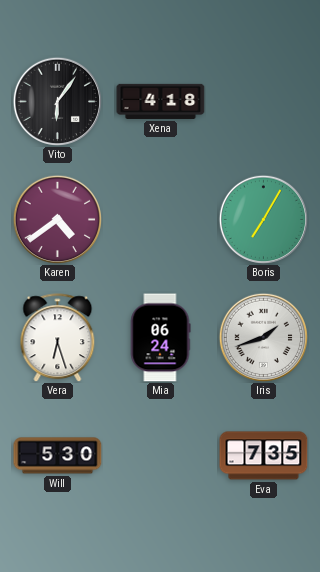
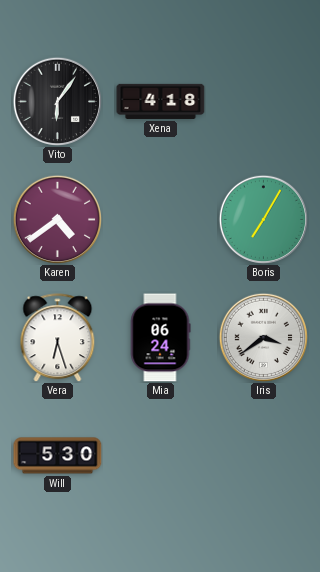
Iris: 1:42 -> 3:39 (263, 337)
Eva: 7:35 -> none (264, 456)
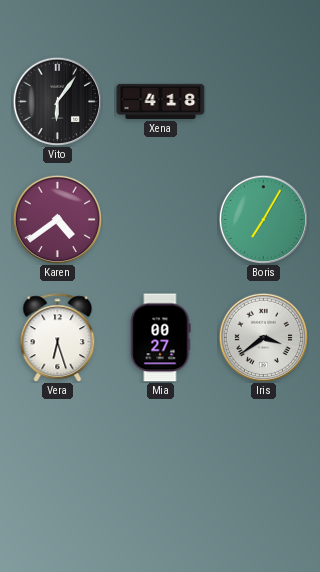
Mia: 06:24 -> 00:27 (160, 338)
Will: 5:30 -> none (58, 456)
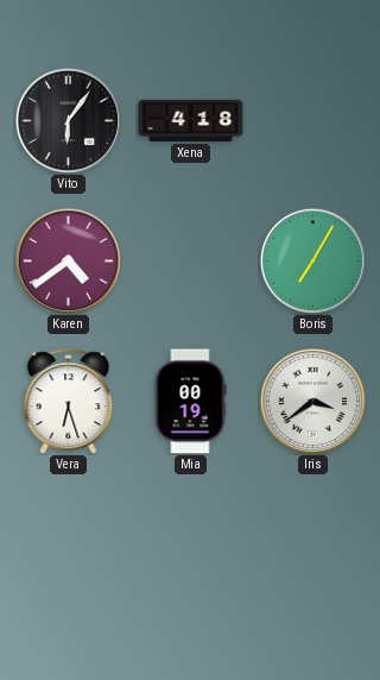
Mia: 00:27 -> 00:19 (190, 402)
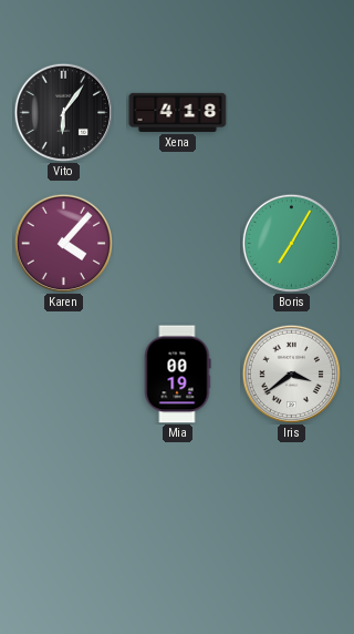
Karen: 4:39 -> 4:07 (63, 243)
Vera: 6:27 -> none (69, 402)
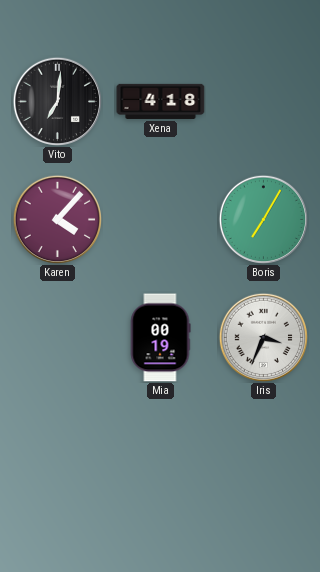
Vito: 6:06 -> 7:01 (57, 101)
Iris: 3:39 -> 3:34 (263, 337)
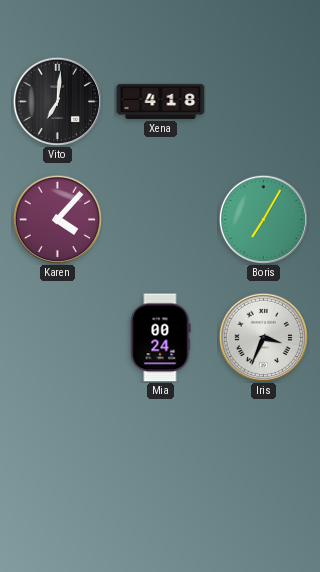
Mia: 00:19 -> 00:24 (160, 338)
